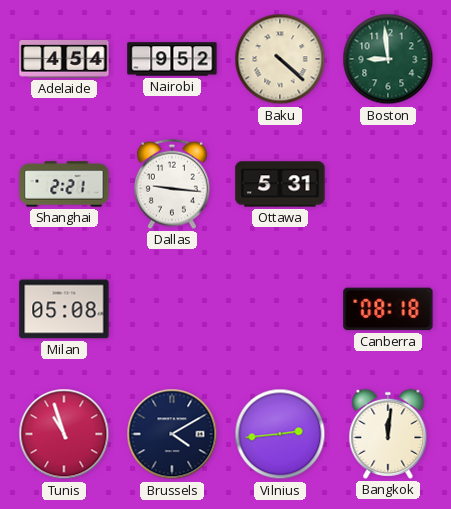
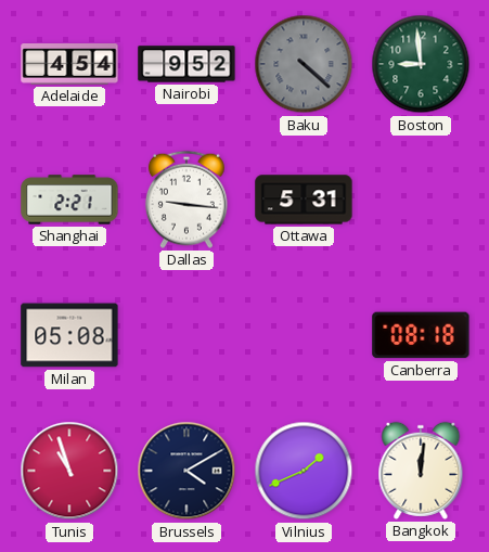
Baku dial: cream -> grey (304, 64)
Vilnius: 2:44 -> 1:41 (304, 471)
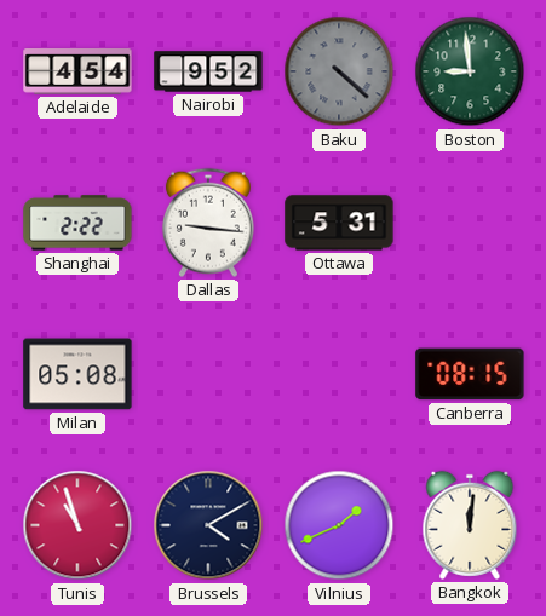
Shanghai: 2:21 -> 2:22 (77, 223)
Canberra: 08:18 -> 08:15 (470, 374)
